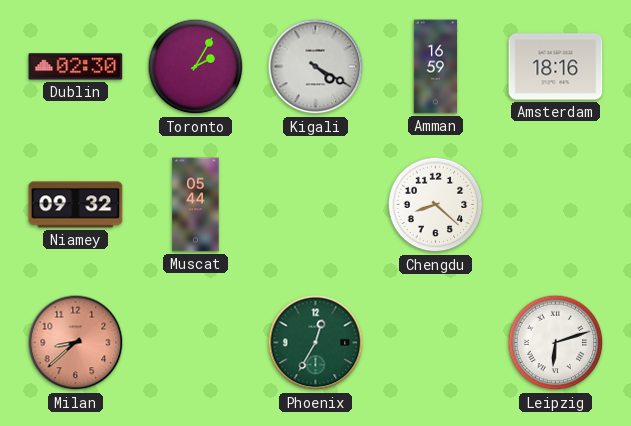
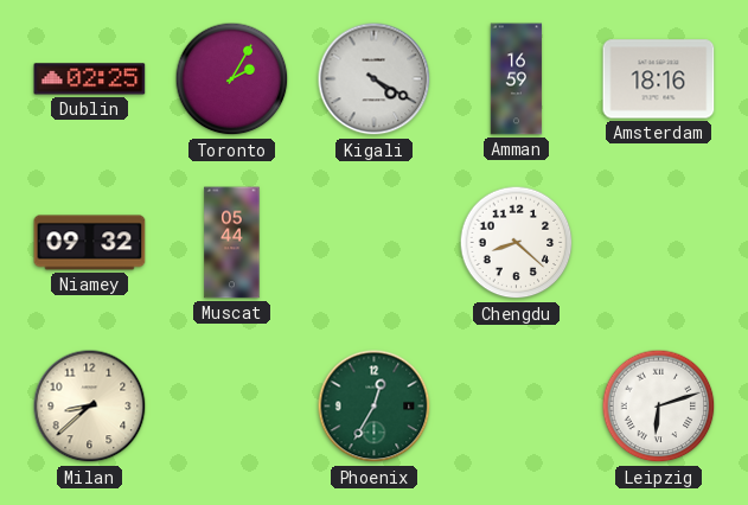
Dublin: 02:30 -> 02:25 (90, 79)
Milan dial: salmon -> cream (90, 407)
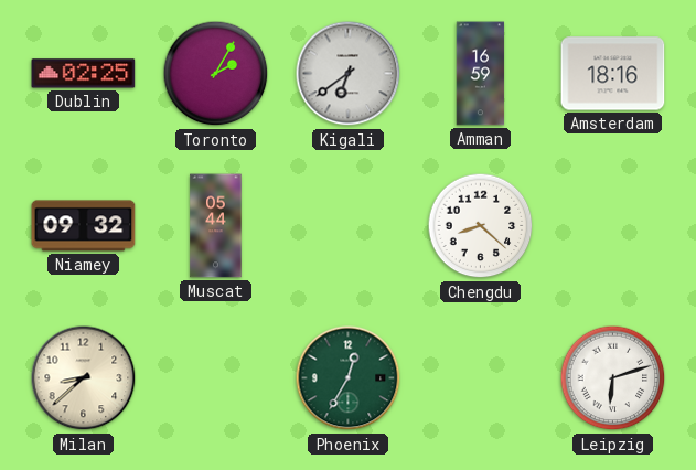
Kigali: 4:20 -> 6:39 (349, 74)
